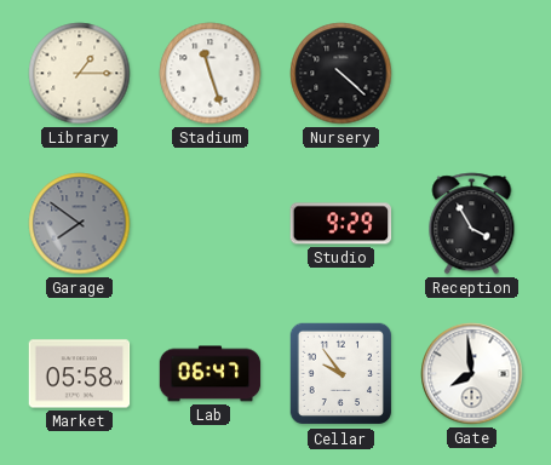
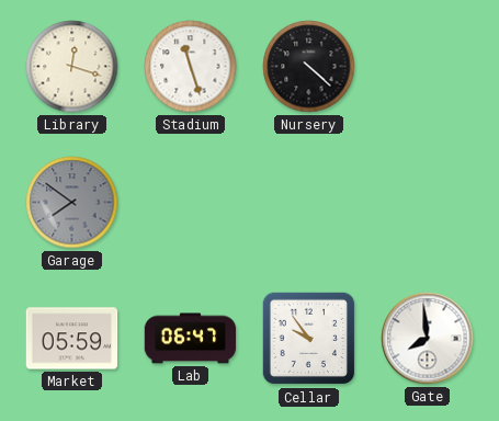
Library: 1:15 -> 12:18 (72, 67)
Studio: 9:29 -> none (341, 224)
Reception: 3:55 -> none (472, 224)
Market: 05:58 -> 05:59 (72, 339)
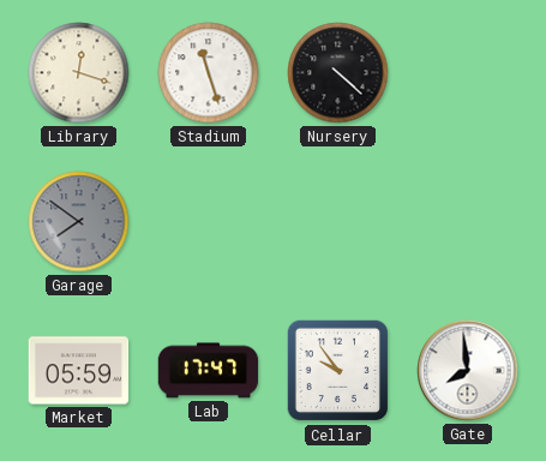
Lab: 06:47 -> 17:47 (209, 371)
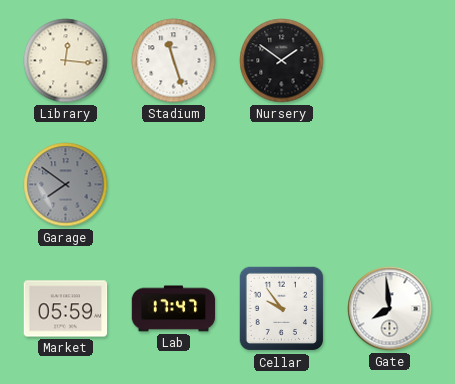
Library: 12:18 -> 12:16 (66, 61)
Nursery: 4:22 -> 1:51 (282, 61)
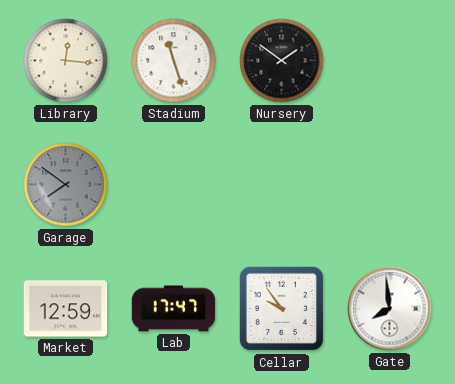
Market: 05:59 -> 12:59 (66, 309)
